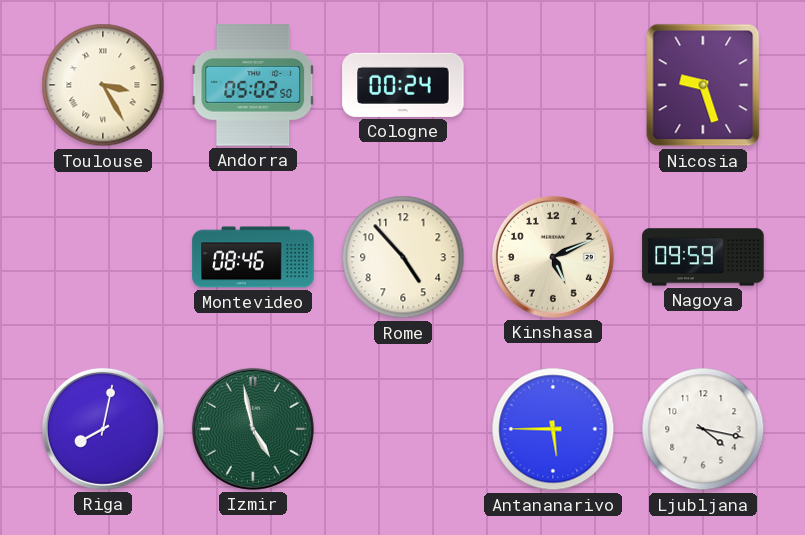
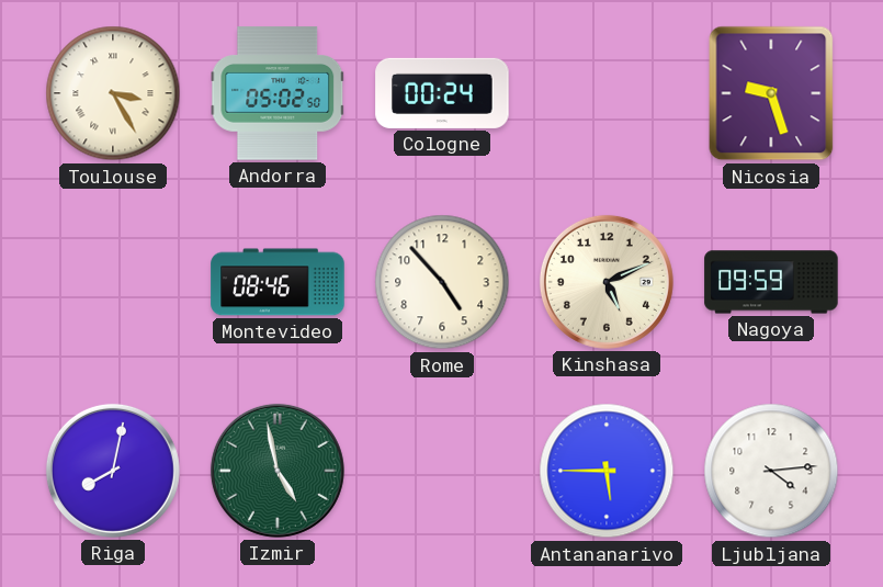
Ljubljana: 4:17 -> 4:14 (771, 471)
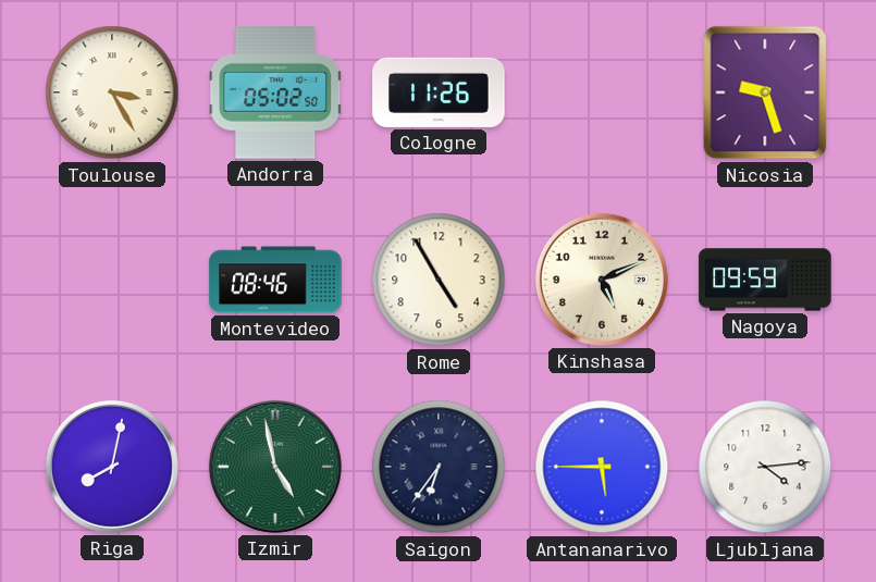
Cologne: 00:24 -> 11:26 (439, 92)
Rome: 4:53 -> 4:55 (439, 280)
Saigon: none -> 6:36 (439, 467)
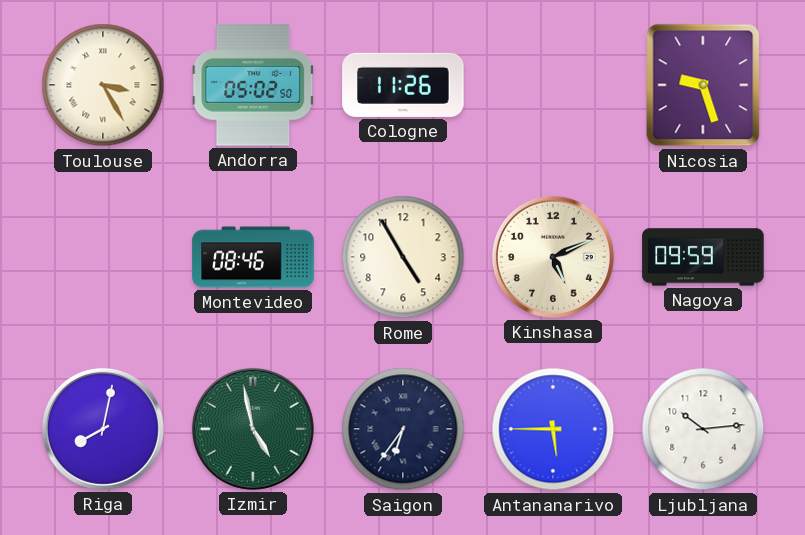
Ljubljana: 4:14 -> 10:14 (703, 429)
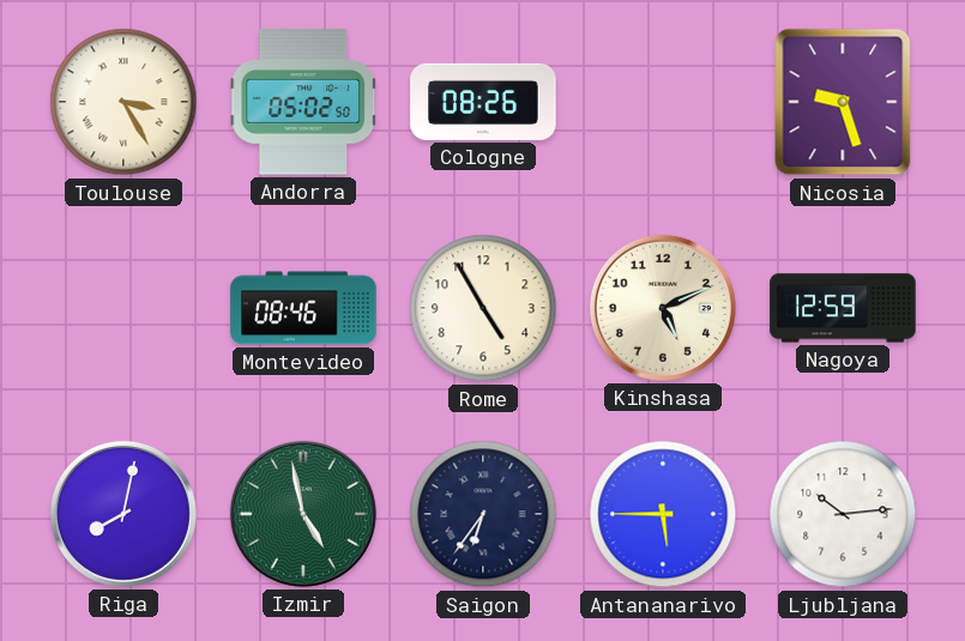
Cologne: 11:26 -> 08:26 (483, 102)
Nagoya: 09:59 -> 12:59 (843, 308)
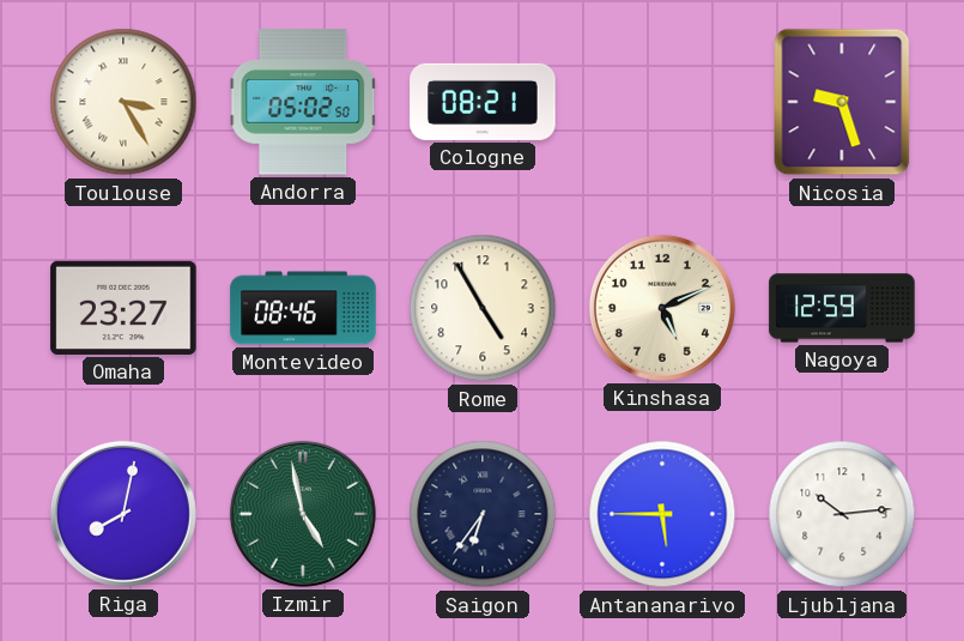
Cologne: 08:26 -> 08:21 (483, 102)
Omaha: none -> 23:27 (123, 308)
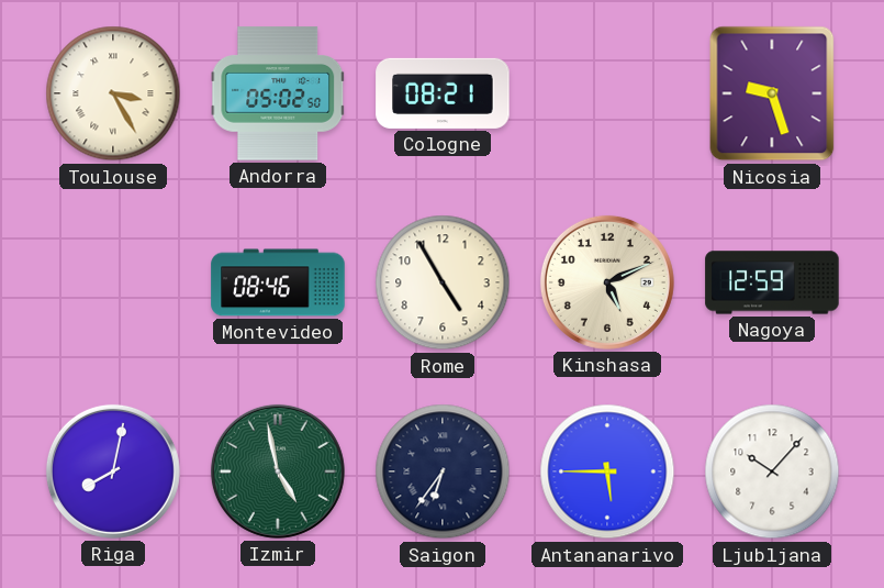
Omaha: 23:27 -> none (123, 308)
Ljubljana: 10:14 -> 10:07 (772, 471)
